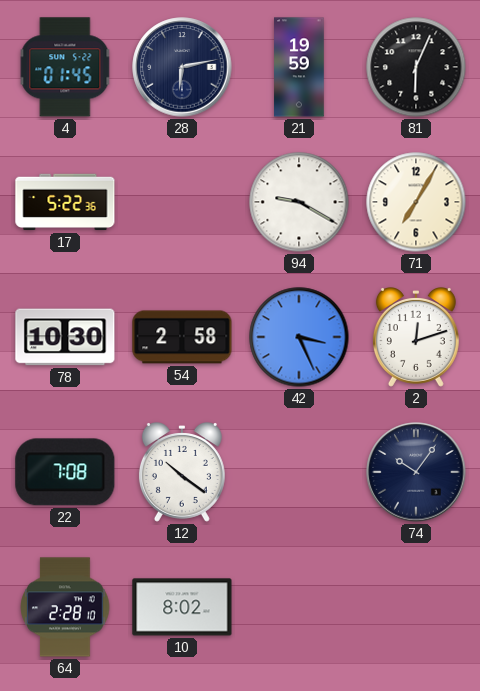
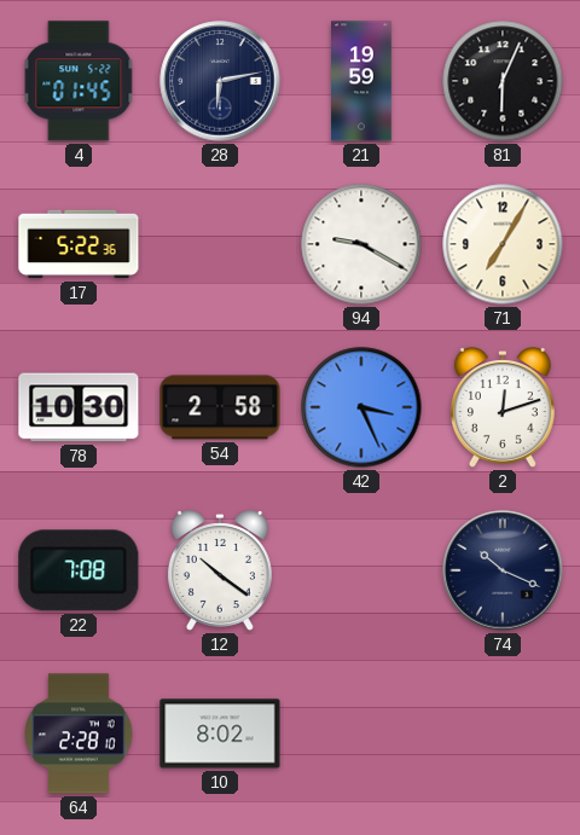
74: 10:06 -> 10:19 (503, 570)
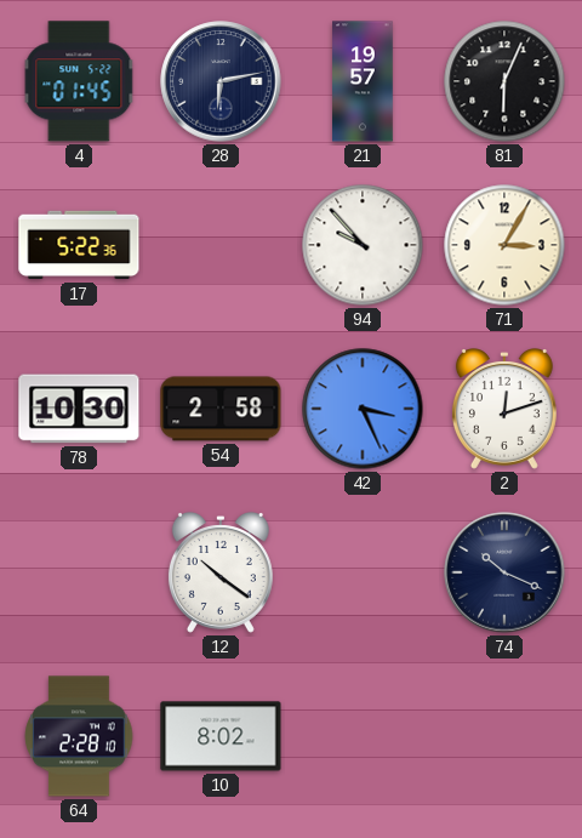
21: 19:59 -> 19:57 (363, 81)
94: 9:20 -> 9:53 (363, 245)
71: 7:05 -> 3:05 (504, 245)
22: 7:08 -> none (79, 570)
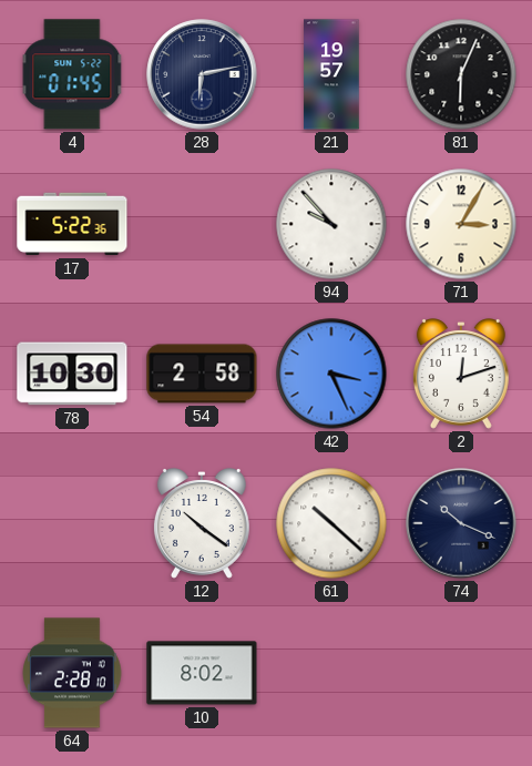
61: none -> 10:22 (331, 523)
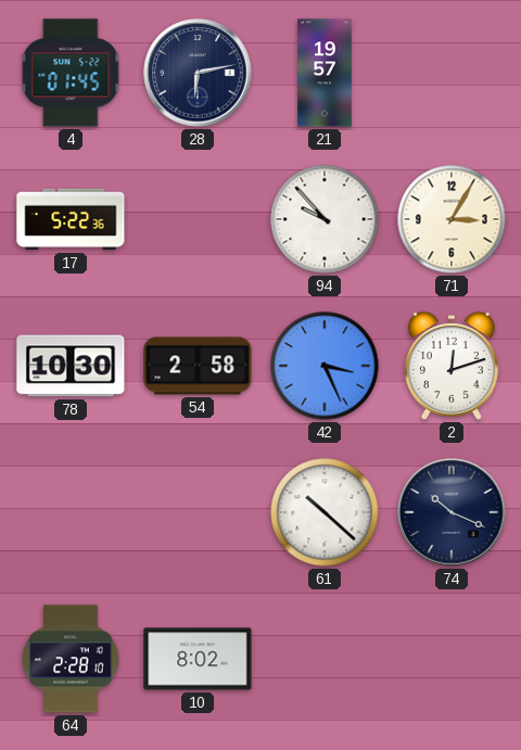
81: 6:04 -> none (461, 74)
12: 10:21 -> none (202, 524)
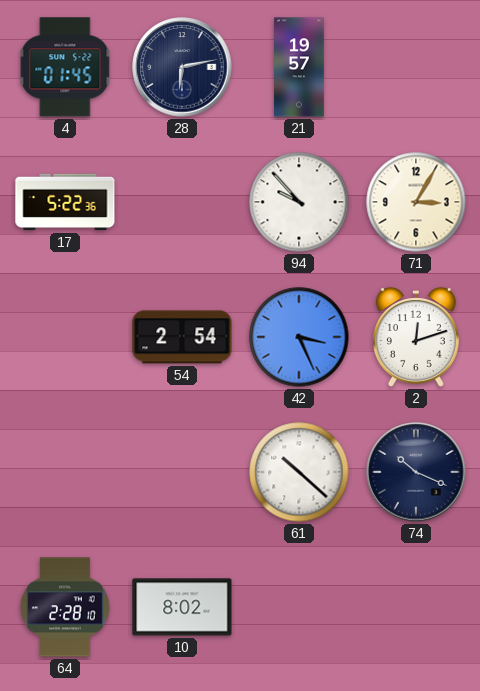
78: 10:30 -> none (71, 366)
54: 2:58 -> 2:54 (182, 337)
